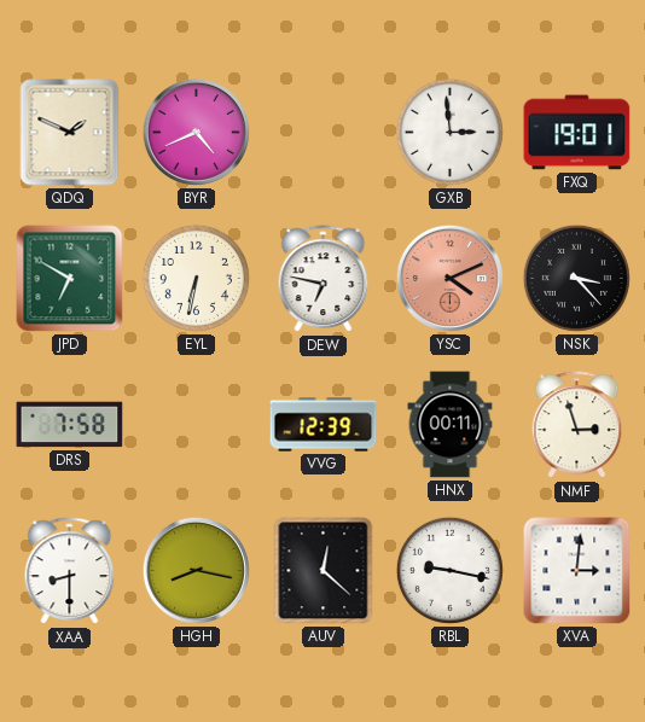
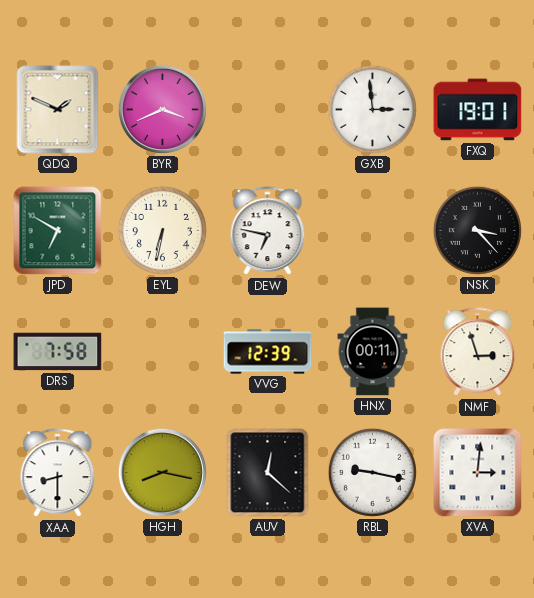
BYR: 4:41 -> 3:41 (162, 109)
YSC: 4:11 -> none (449, 278)
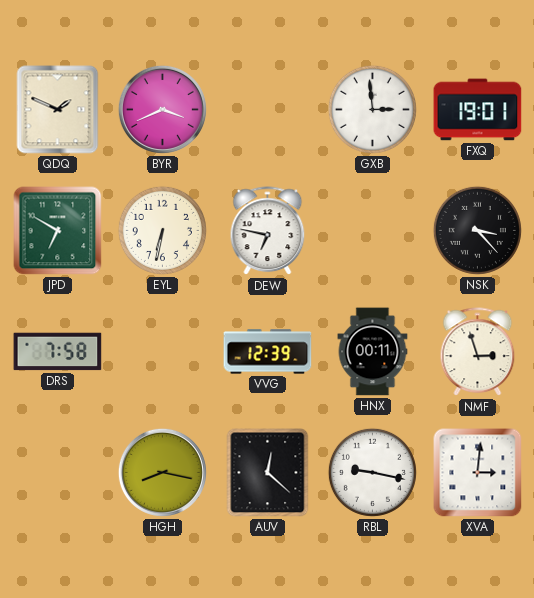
XAA: 8:30 -> none (58, 473)
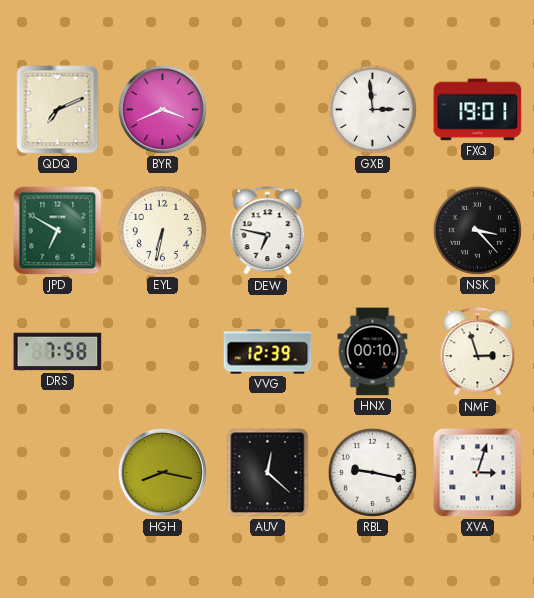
QDQ: 1:49 -> 7:11 (58, 110)
HNX: 00:11 -> 00:10 (373, 352)
XVA: 3:01 -> 3:03 (478, 473)
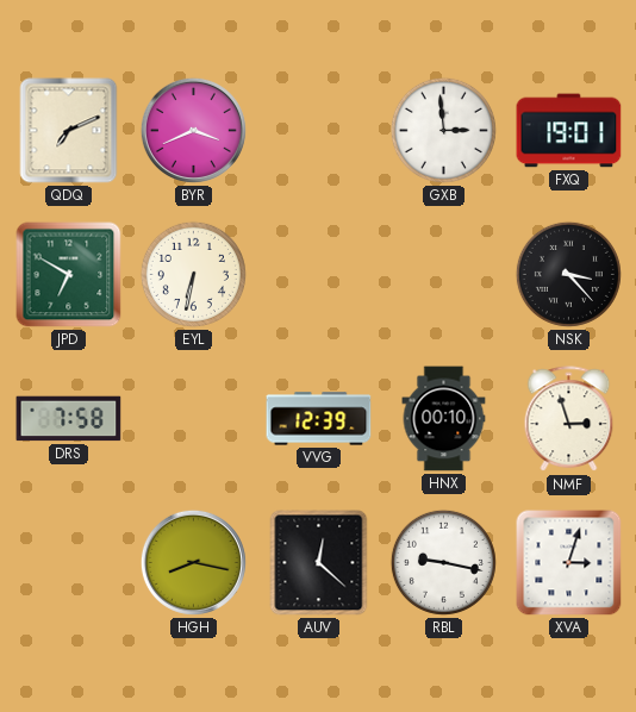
DEW: 6:47 -> none (268, 231)
